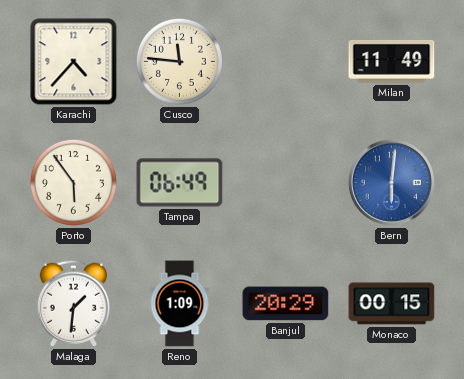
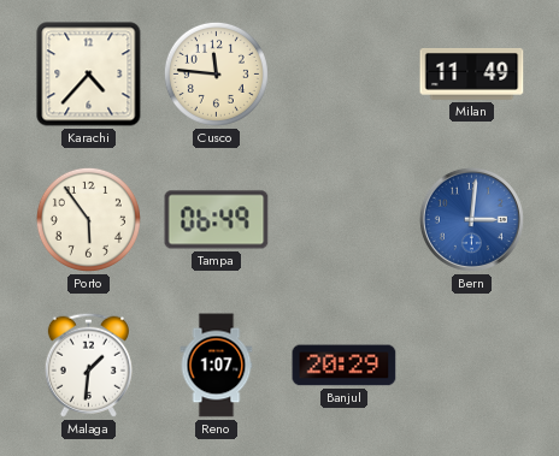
Bern: 6:01 -> 3:01 (471, 219)
Reno: 1:09 -> 1:07 (217, 366)
Monaco: 00:15 -> none (392, 304)
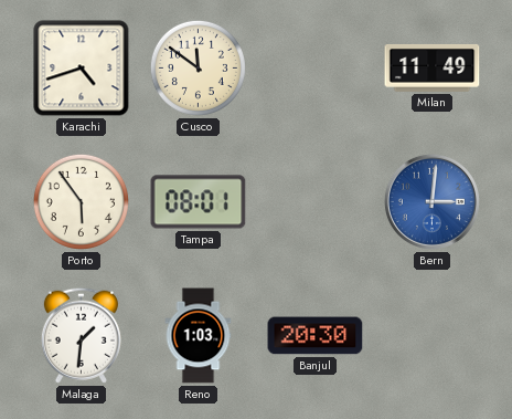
Karachi: 4:37 -> 4:42 (82, 69)
Cusco: 11:46 -> 11:51 (198, 67)
Tampa: 06:49 -> 08:01 (199, 202)
Reno: 1:07 -> 1:03 (199, 336)
Banjul: 20:29 -> 20:30 (316, 336)
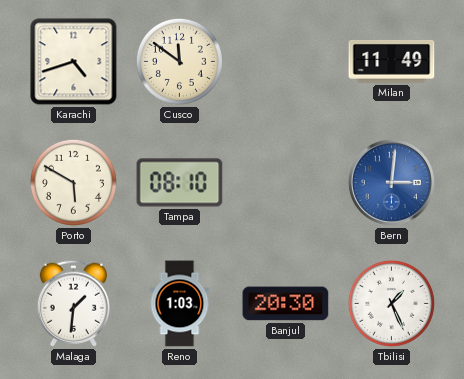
Porto: 5:54 -> 5:50 (73, 182)
Tampa: 08:01 -> 08:10 (180, 183)
Tbilisi: none -> 1:26 (391, 303)
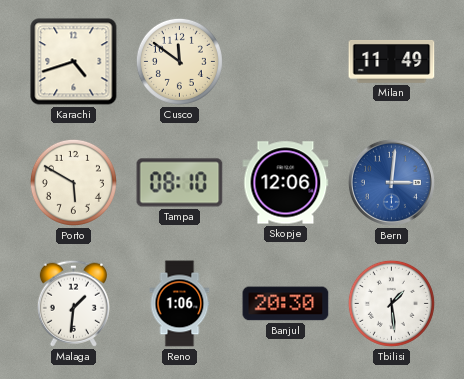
Skopje: none -> 12:06 (286, 183)
Reno: 1:03 -> 1:06 (180, 304)
Tbilisi: 1:26 -> 1:29 (391, 303)
